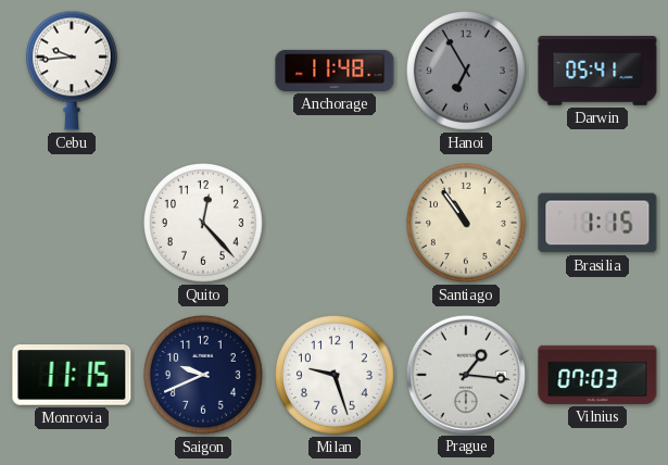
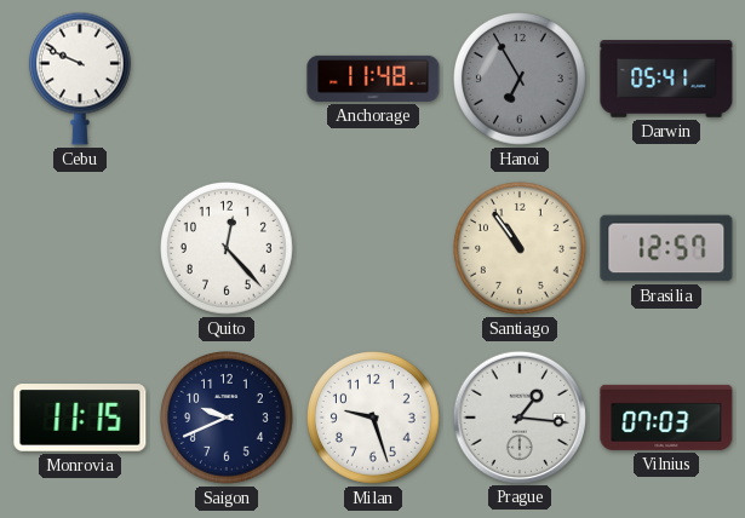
Cebu: 9:44 -> 9:49 (80, 79)
Brasilia: 1:15 -> 12:57 (666, 248)
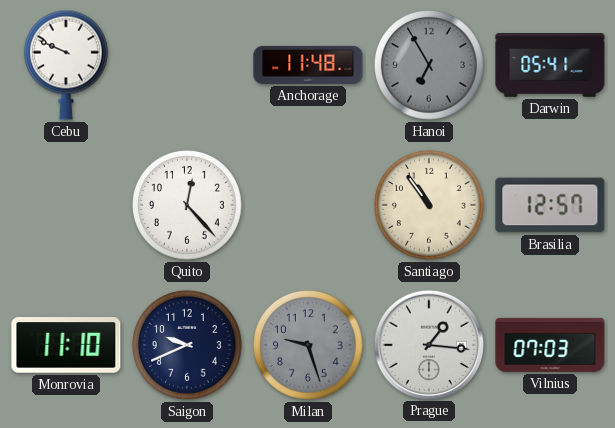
Monrovia: 11:15 -> 11:10 (66, 345)
Milan dial: white -> grey (309, 346)
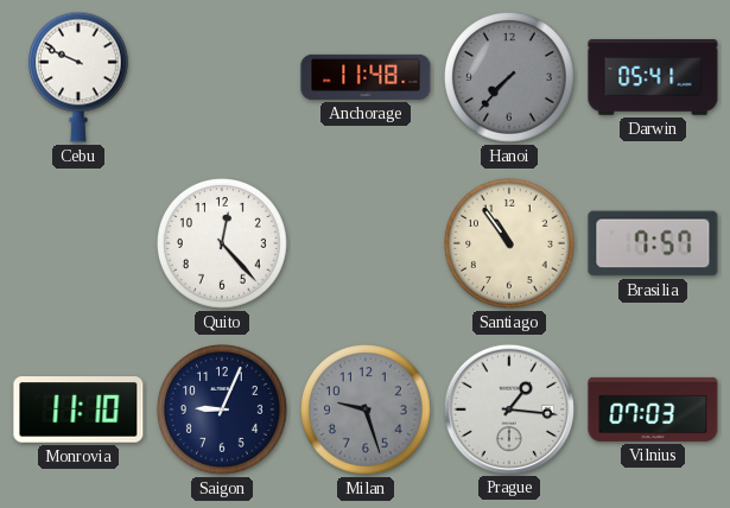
Hanoi: 6:55 -> 7:37 (510, 78)
Brasilia: 12:57 -> 7:57 (653, 243)
Saigon: 9:41 -> 9:04 (223, 411)
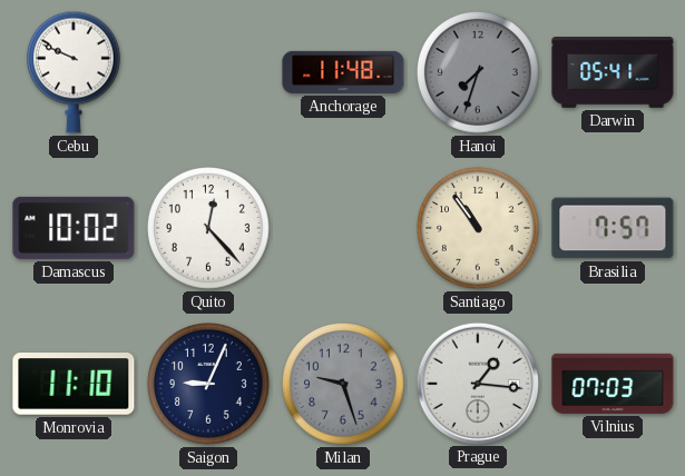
Hanoi: 7:37 -> 7:33 (479, 73)
Damascus: none -> 10:02 (74, 228)
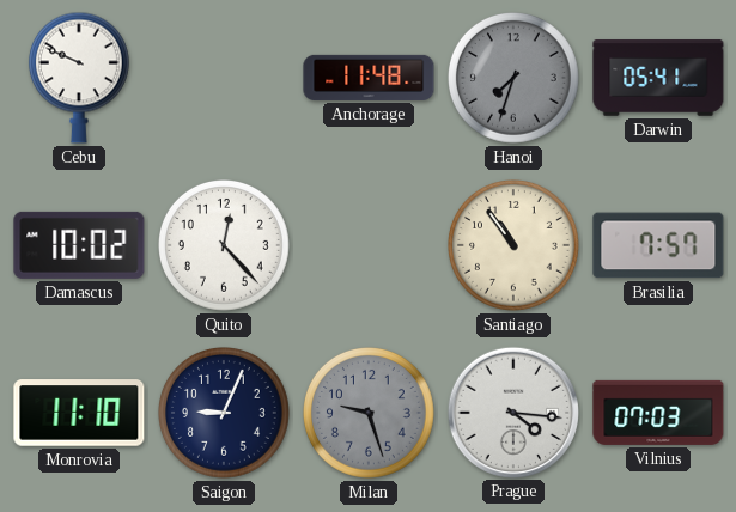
Prague: 1:16 -> 4:16 (512, 412)
